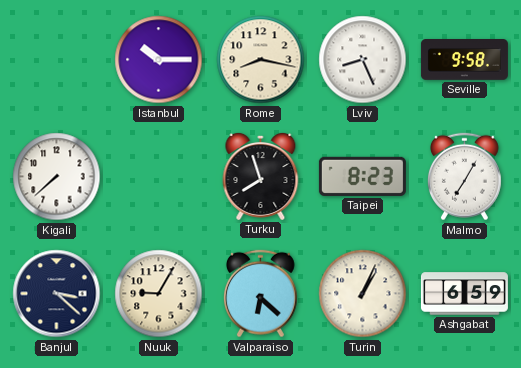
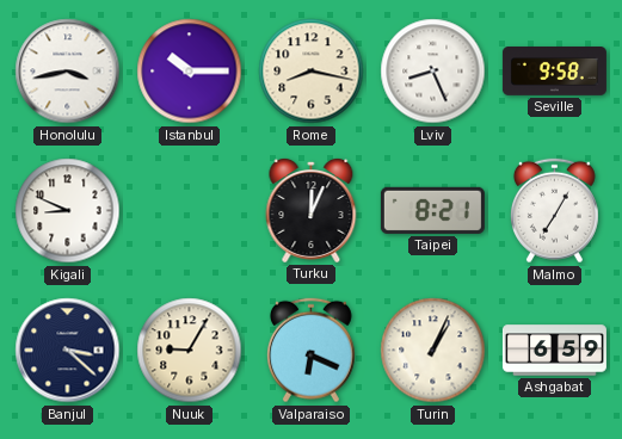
Honolulu: none -> 3:43 (68, 72)
Kigali: 7:38 -> 8:49 (68, 211)
Turku: 7:57 -> 12:04 (312, 210)
Taipei: 8:23 -> 8:21 (432, 210)
Valparaiso: 6:22 -> 6:19 (310, 351)
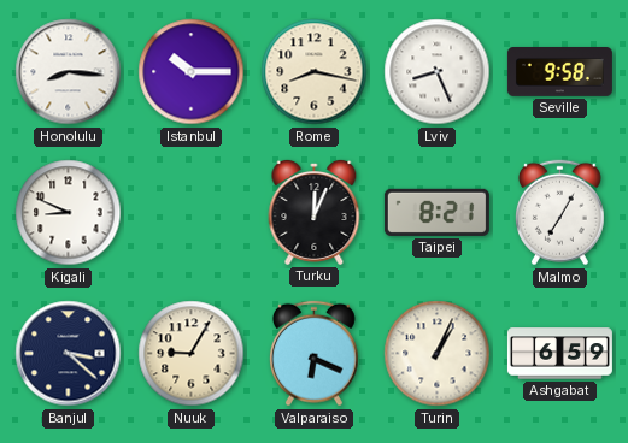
Honolulu: 3:43 -> 8:16 (69, 72)
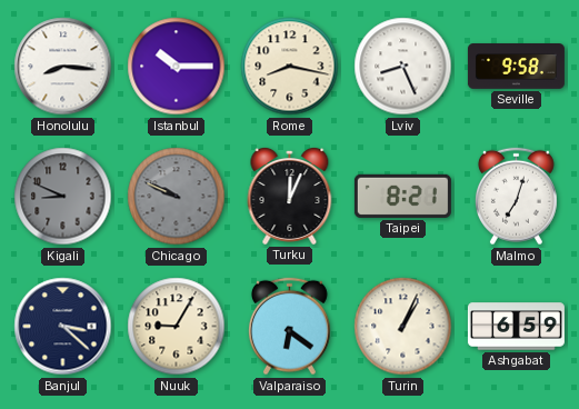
Kigali dial: white -> grey (63, 197)
Chicago: none -> 9:49 (177, 197)
Malmo: 7:05 -> 7:03 (516, 197)
Valparaiso: 6:19 -> 6:21 (289, 327)
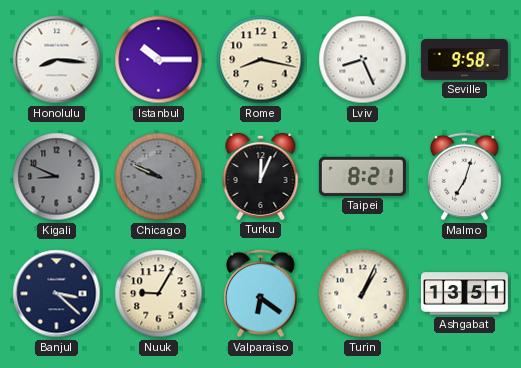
Ashgabat: 6:59 -> 13:51 (464, 294)
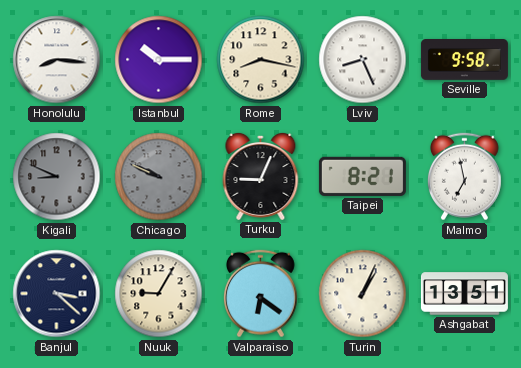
Turku: 12:04 -> 9:04 (261, 176)
Malmo: 7:03 -> 6:58 (464, 177)
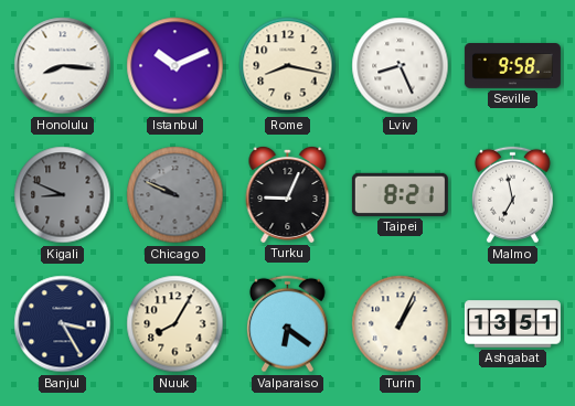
Istanbul: 10:15 -> 10:11 (175, 66)
Banjul: 3:22 -> 3:25 (63, 324)
Nuuk: 9:05 -> 8:05 (175, 324)
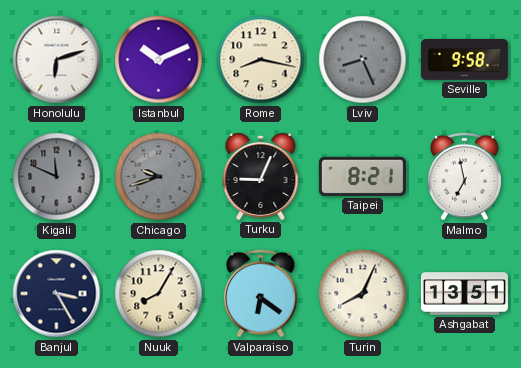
Honolulu: 8:16 -> 6:12 (57, 60)
Lviv dial: white -> grey (363, 60)
Kigali: 8:49 -> 11:49 (57, 177)
Chicago: 9:49 -> 9:42 (159, 177)
Turin: 1:04 -> 8:04 (363, 294)
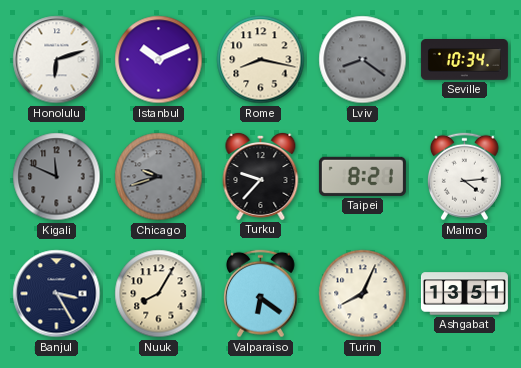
Lviv: 8:26 -> 8:21 (363, 60)
Seville: 9:58 -> 10:34 (464, 60)
Turku: 9:04 -> 9:37 (261, 176)
Malmo: 6:58 -> 4:14 (464, 177)
